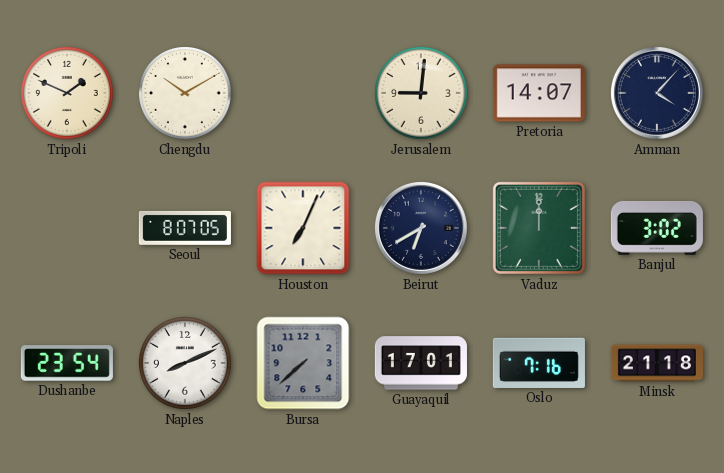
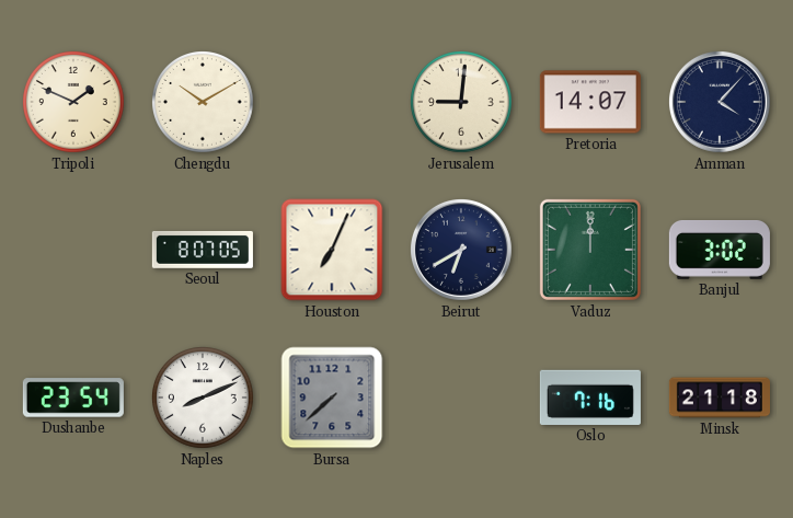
Guayaquil: 17:01 -> none (421, 363)
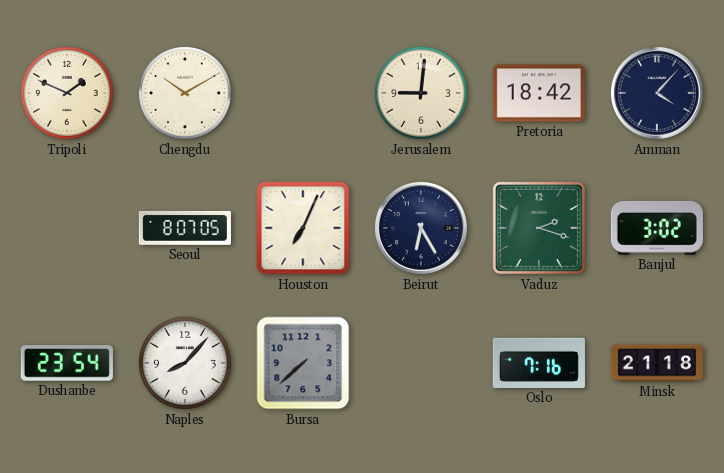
Pretoria: 14:07 -> 18:42 (539, 93)
Beirut: 6:40 -> 6:25 (421, 228)
Vaduz: 12:00 -> 2:18 (539, 228)
Naples: 8:11 -> 8:07 (186, 364)
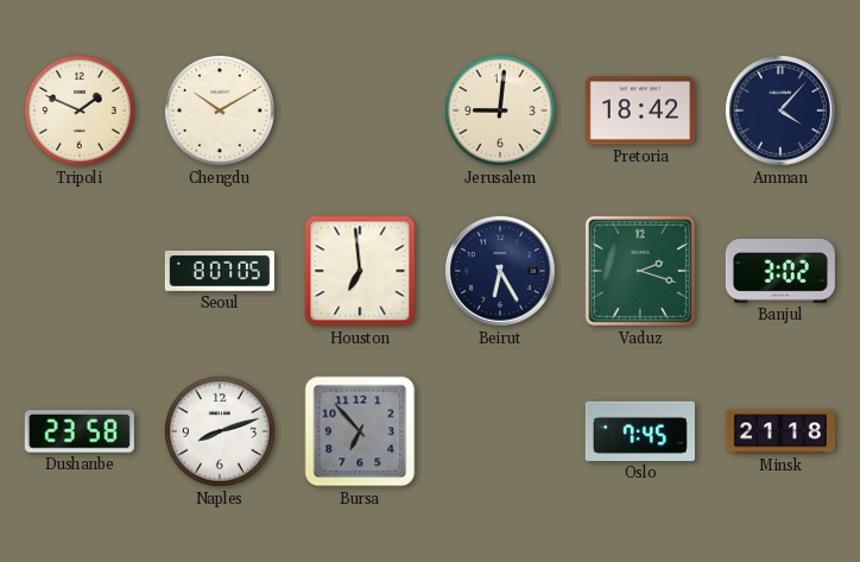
Houston: 7:04 -> 6:59 (360, 271)
Dushanbe: 23:54 -> 23:58 (80, 431)
Naples: 8:07 -> 8:12 (221, 432)
Bursa: 7:38 -> 6:53 (360, 431)
Oslo: 7:16 -> 7:45 (640, 431)
